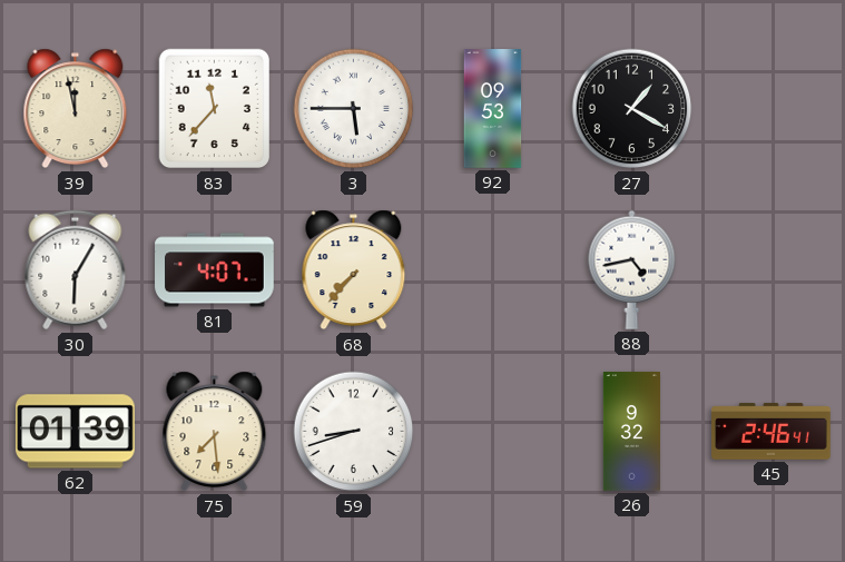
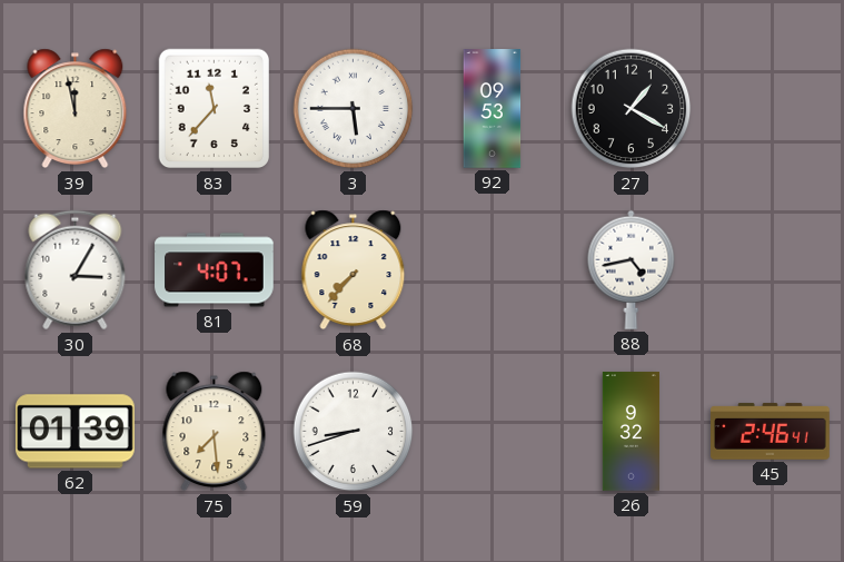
30: 6:05 -> 3:05 (76, 270)
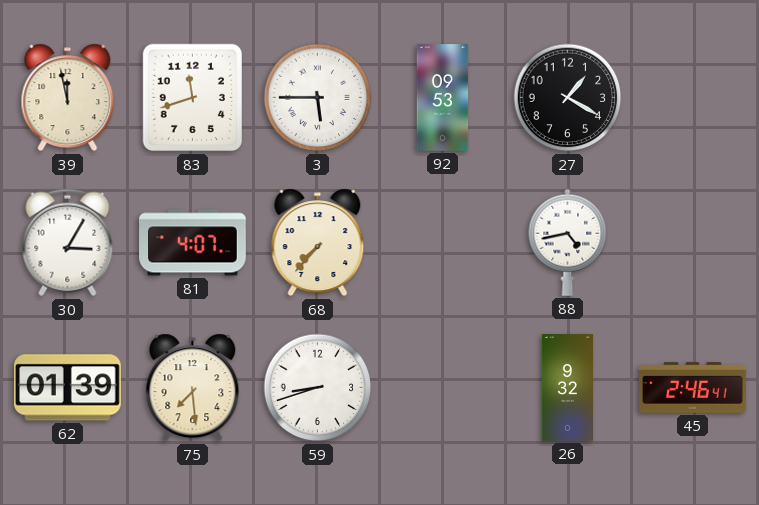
83: 11:37 -> 11:42 (192, 98)
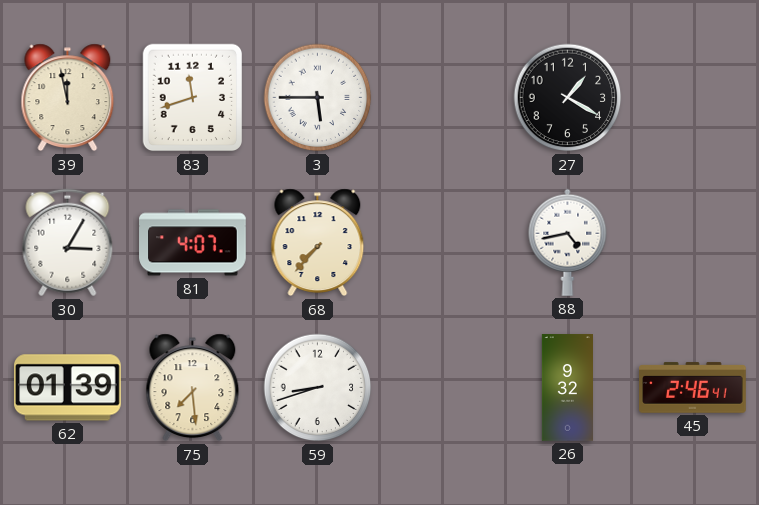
92: 09:53 -> none (443, 98)
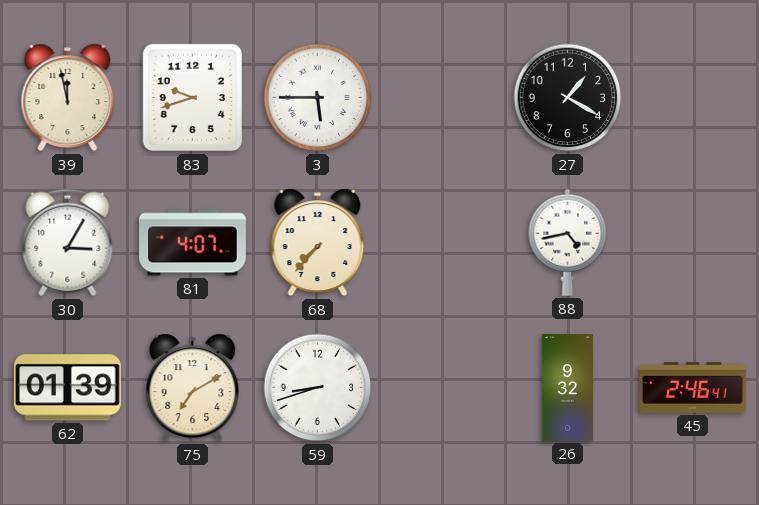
83: 11:42 -> 9:42 (192, 98)
75: 7:29 -> 7:10 (193, 388)
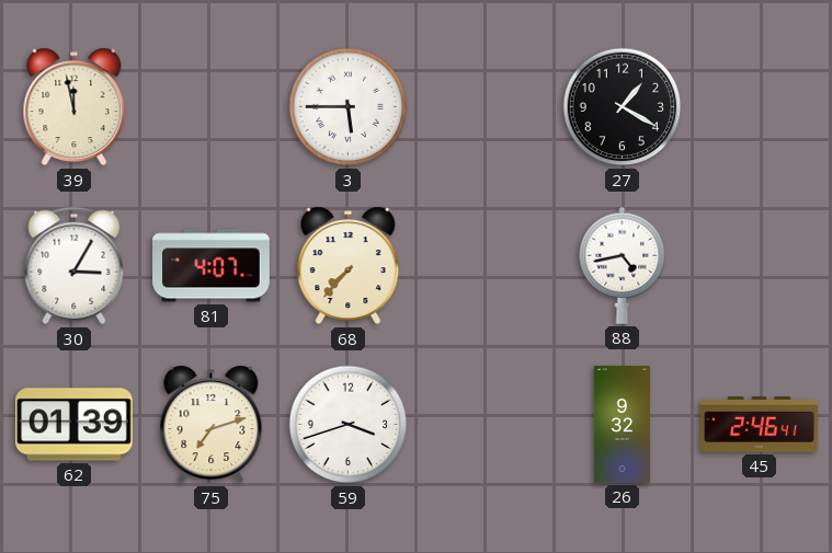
83: 9:42 -> none (192, 98)
75: 7:10 -> 7:12 (212, 425)
59: 8:42 -> 3:42 (349, 425)
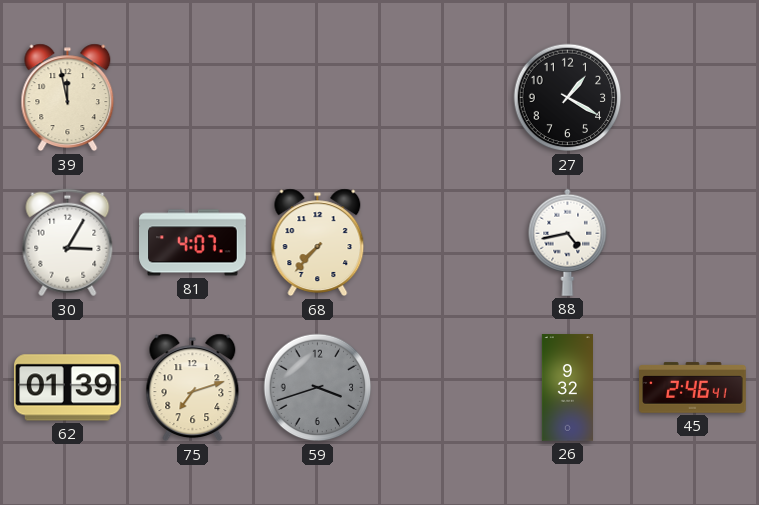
3: 5:45 -> none (349, 107)
59 dial: white -> grey (318, 388)
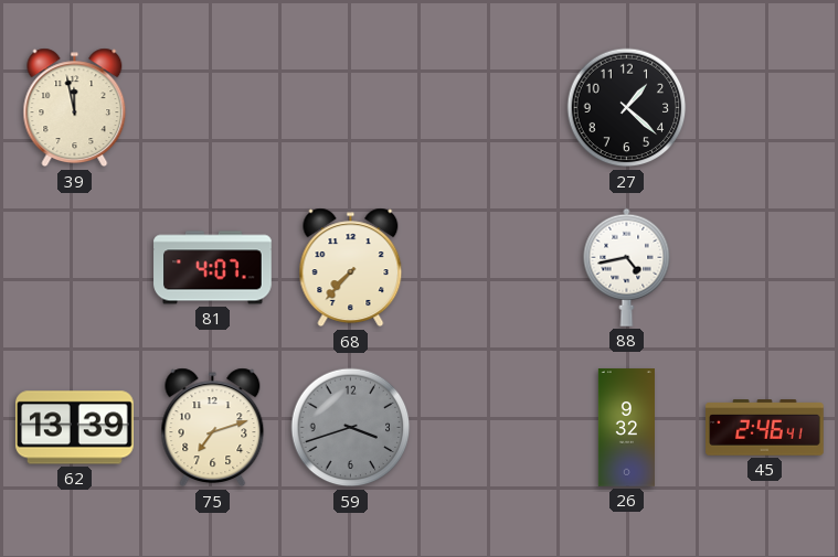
27: 1:20 -> 1:22 (627, 108)
30: 3:05 -> none (68, 243)
62: 01:39 -> 13:39 (75, 428)
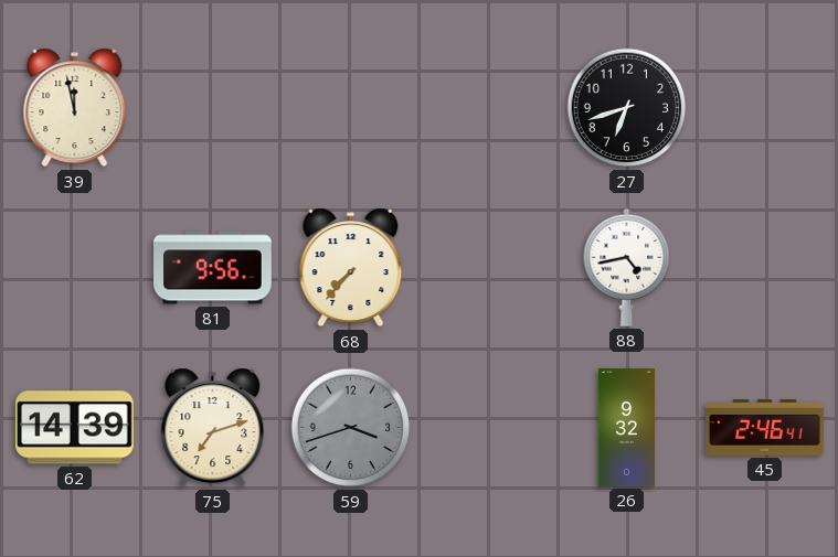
27: 1:22 -> 6:42 (627, 108)
81: 4:07 -> 9:56 (213, 268)
62: 13:39 -> 14:39 (75, 428)
